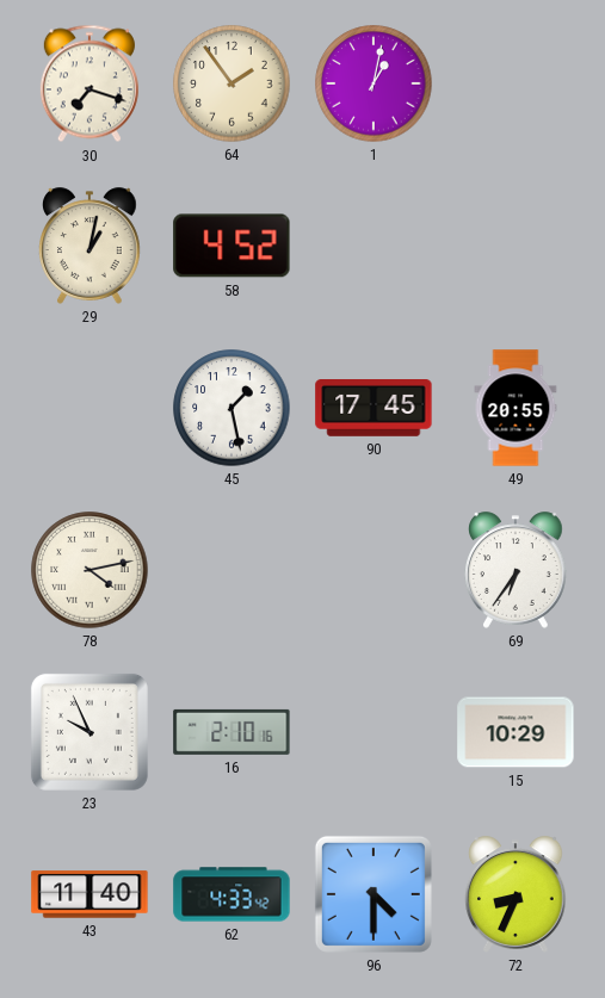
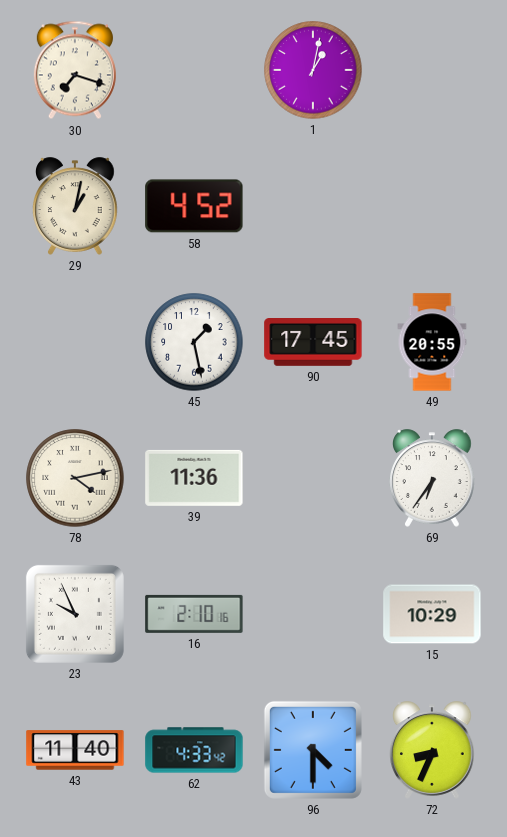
64: 1:54 -> none (231, 83)
39: none -> 11:36 (194, 478)
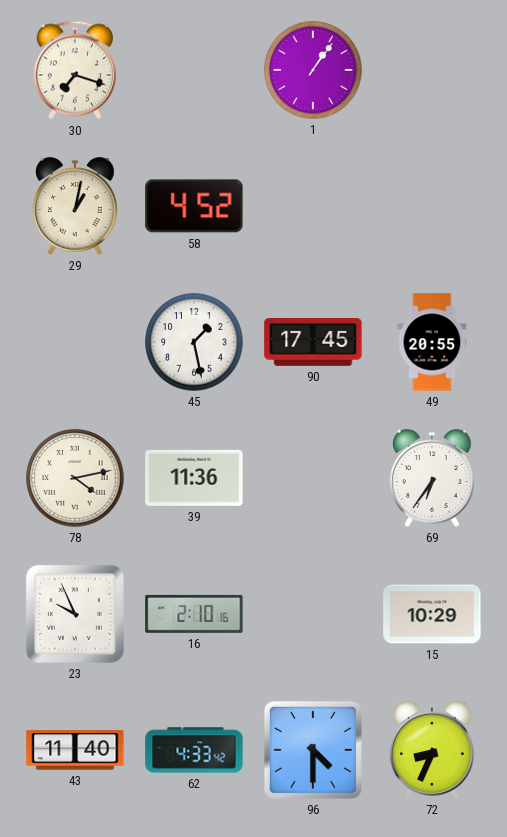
1: 1:02 -> 1:06 (313, 70)
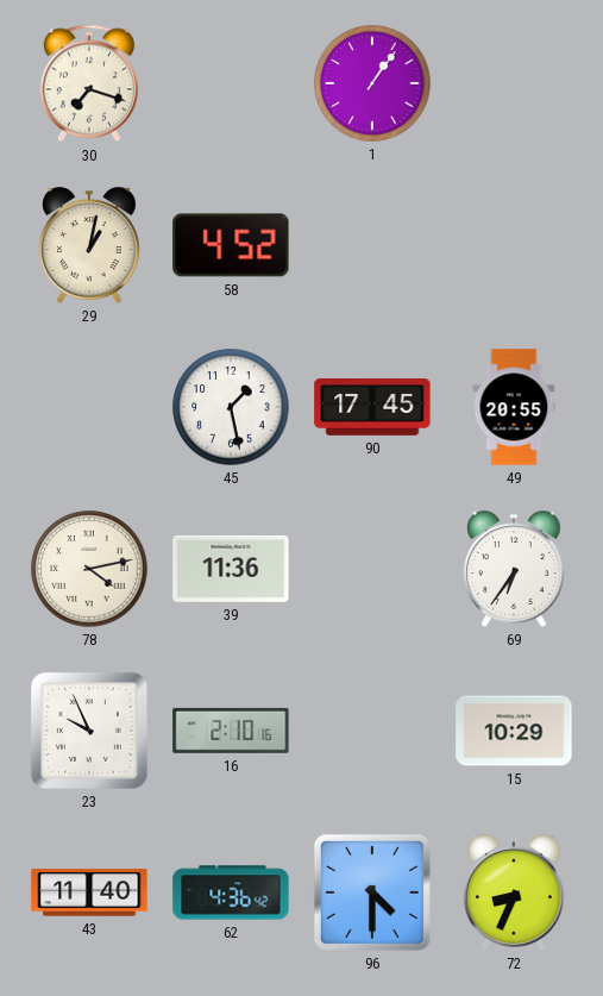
62: 4:33 -> 4:36 (231, 892)
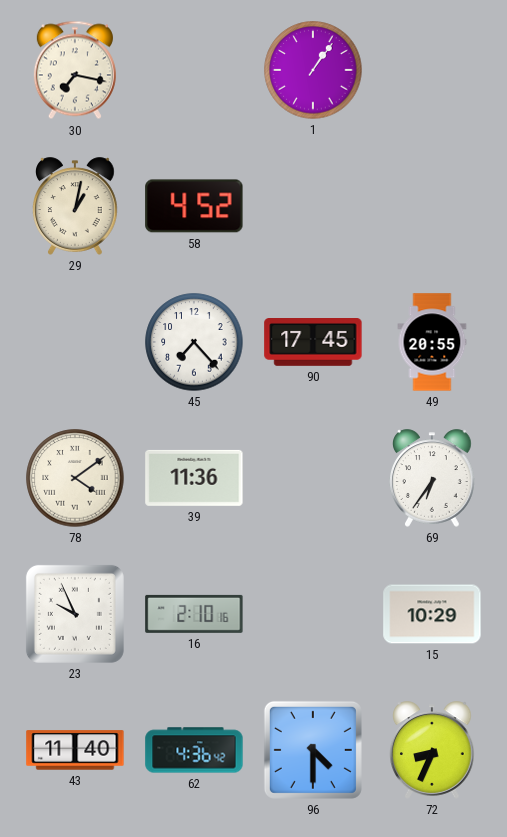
30: 7:18 -> 7:17 (75, 70)
45: 1:28 -> 7:23 (194, 342)
78: 4:13 -> 4:09 (75, 478)
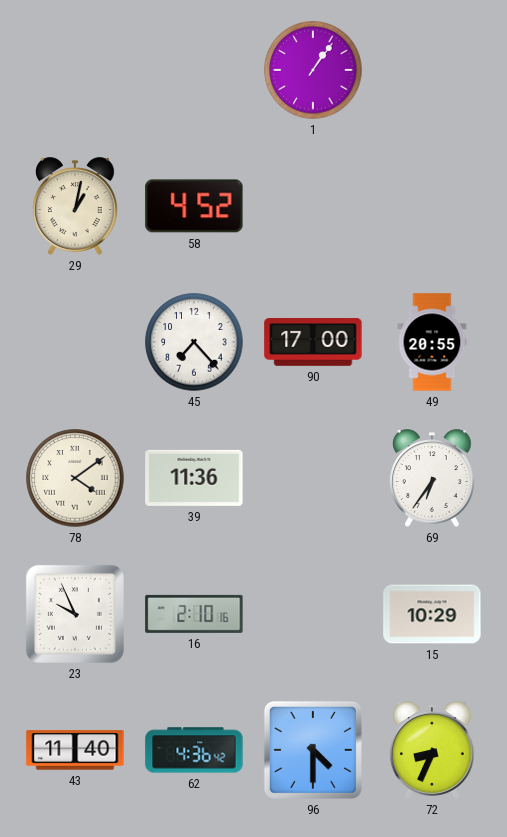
30: 7:17 -> none (75, 70)
90: 17:45 -> 17:00 (313, 343)
